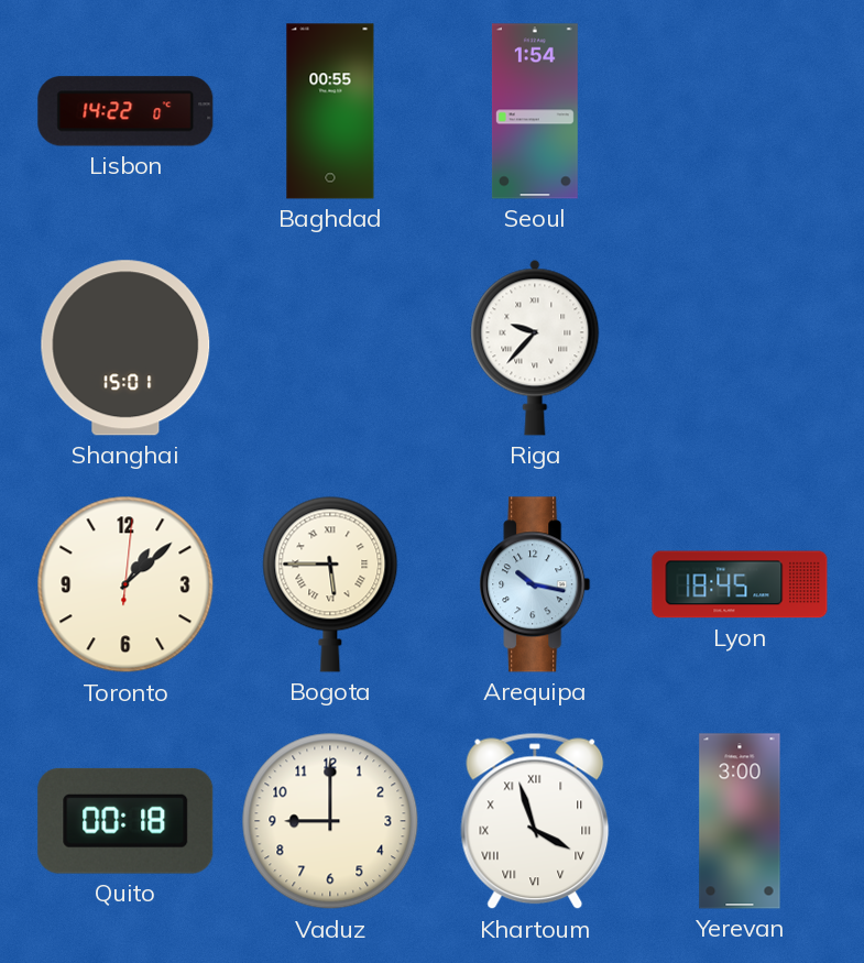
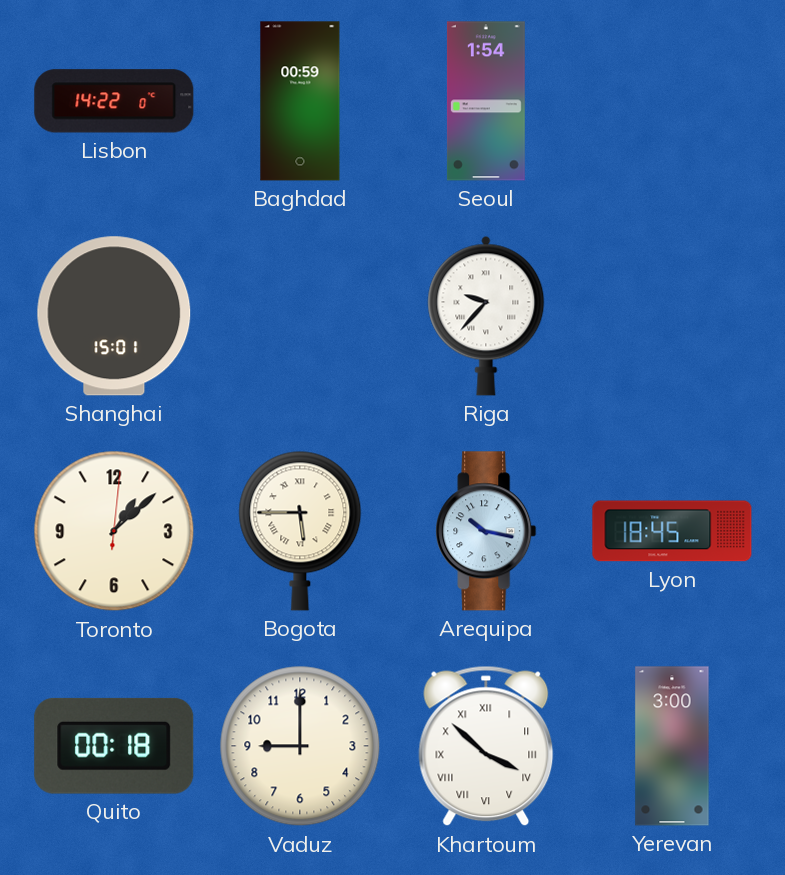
Baghdad: 00:55 -> 00:59 (300, 101)
Khartoum: 3:57 -> 3:52 (486, 746)
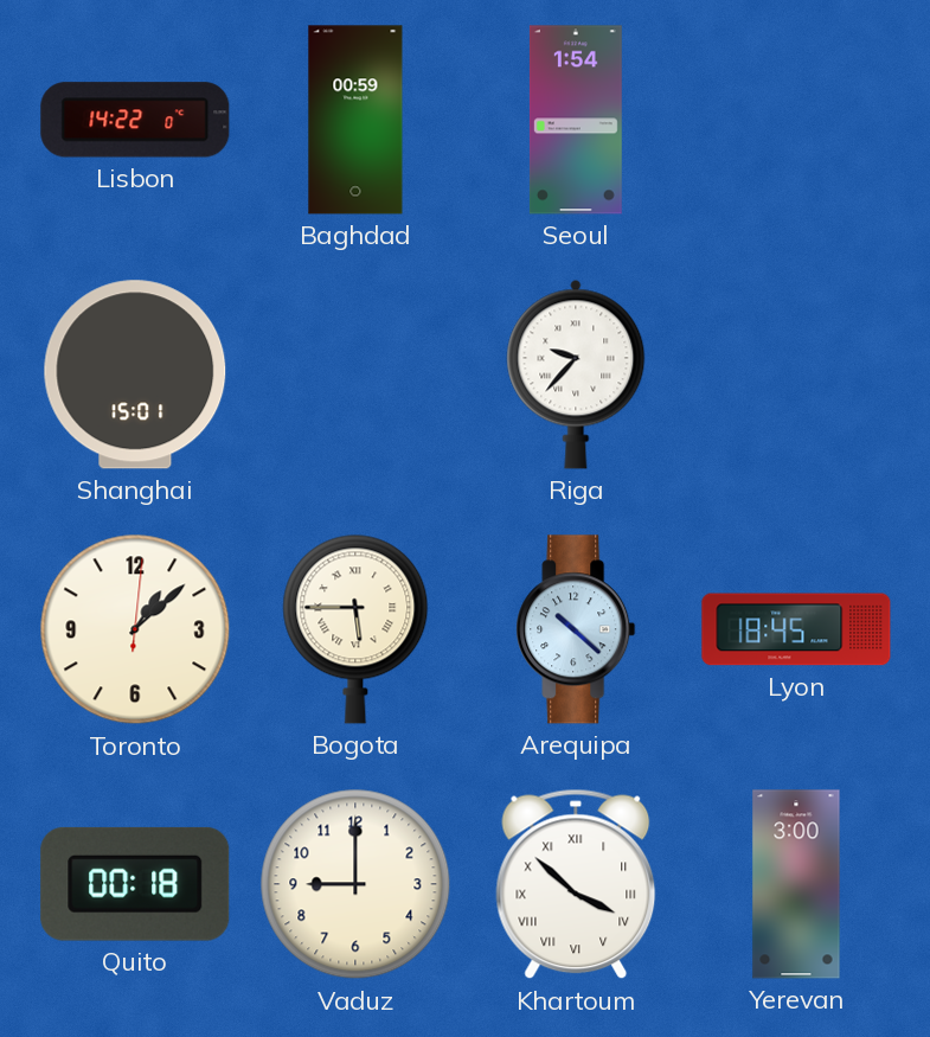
Arequipa: 10:17 -> 10:22 (576, 629)
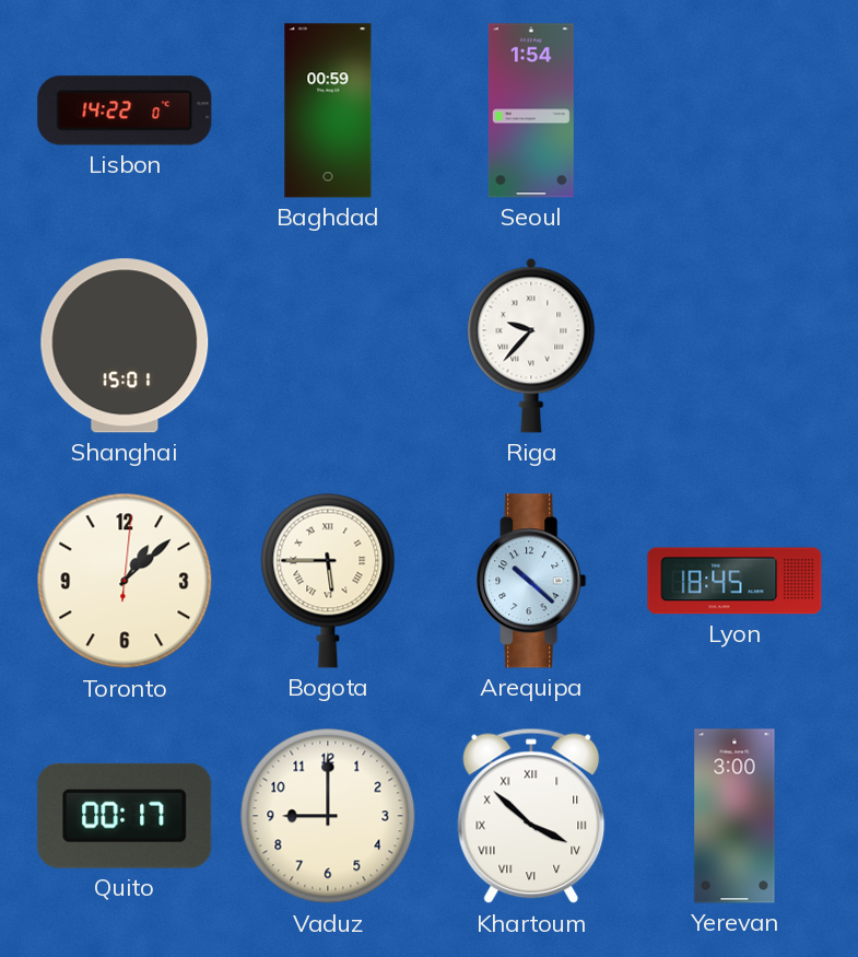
Quito: 00:18 -> 00:17 (125, 816)
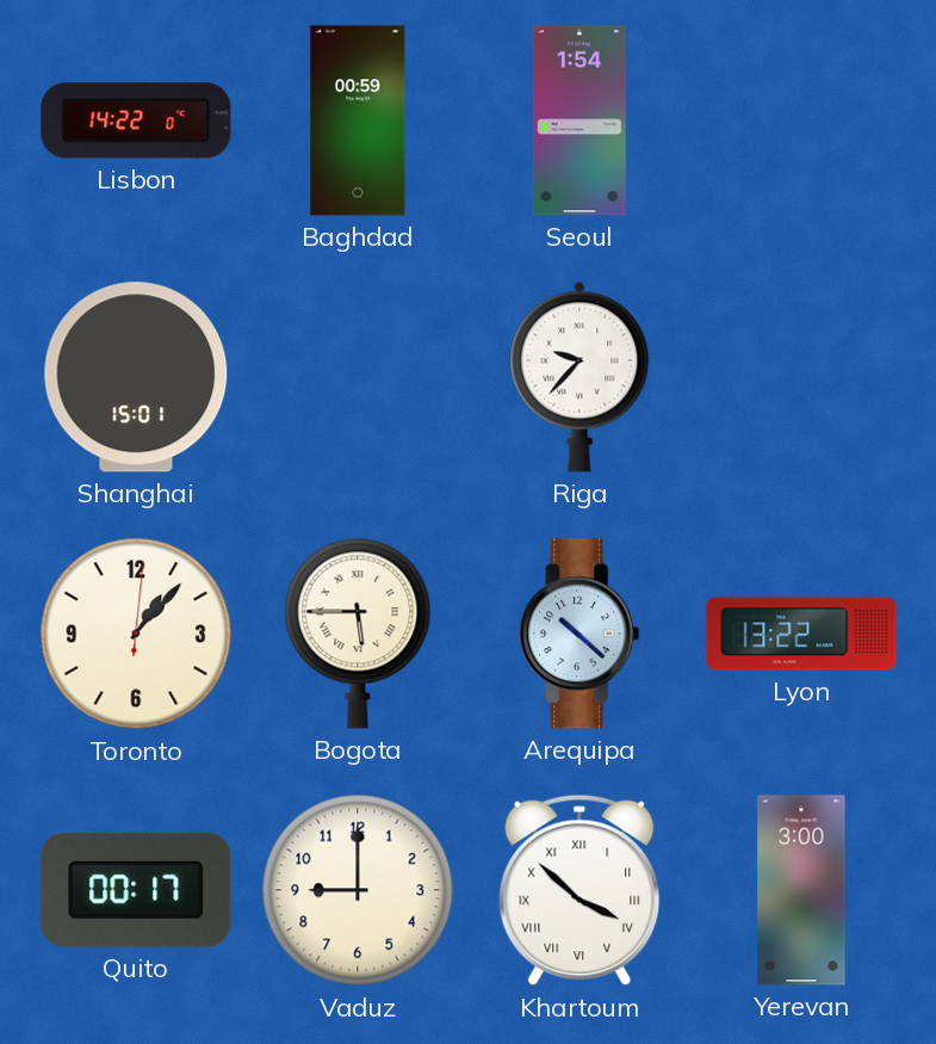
Toronto: 1:08 -> 1:07 (136, 634)
Lyon: 18:45 -> 13:22 (801, 634)
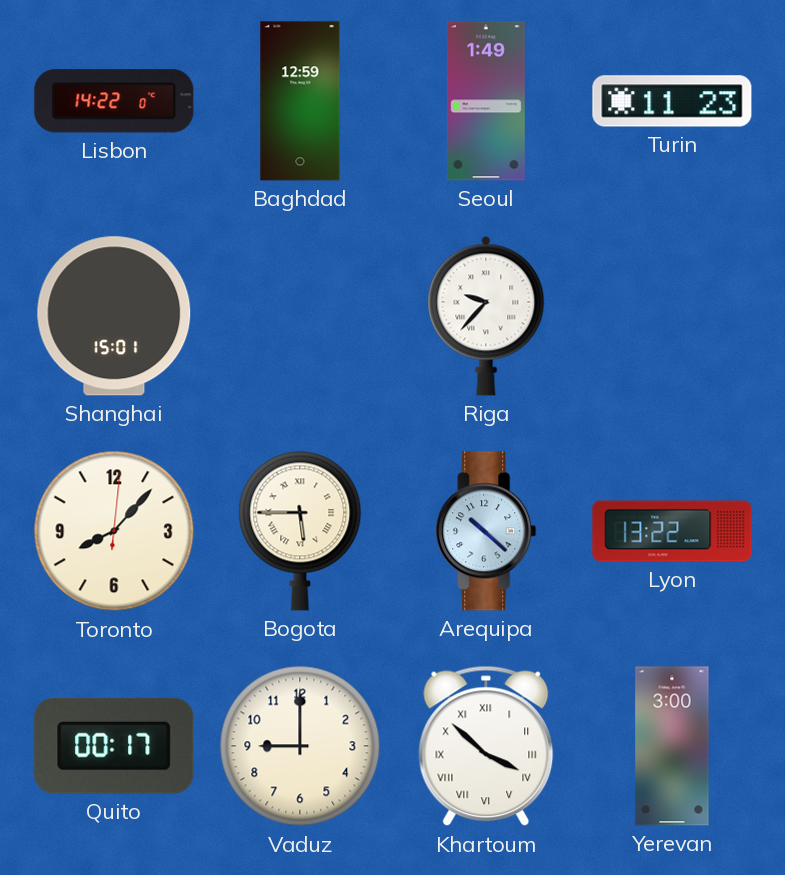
Baghdad: 00:59 -> 12:59 (300, 101)
Seoul: 1:54 -> 1:49 (486, 101)
Turin: none -> 11:23 (672, 101)
Toronto: 1:07 -> 8:07 (114, 531)
